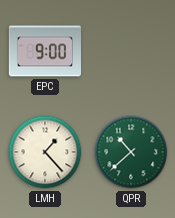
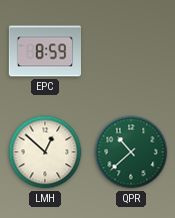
EPC: 9:00 -> 8:59 (44, 51)
LMH: 1:23 -> 12:52 (45, 152)
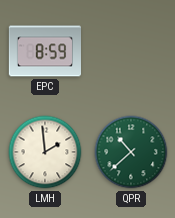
LMH: 12:52 -> 1:59 (45, 152)
